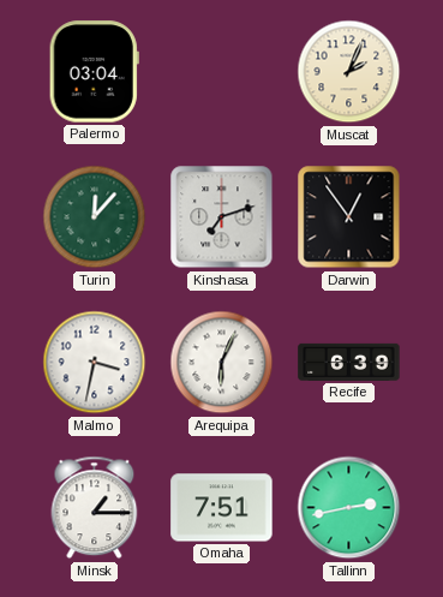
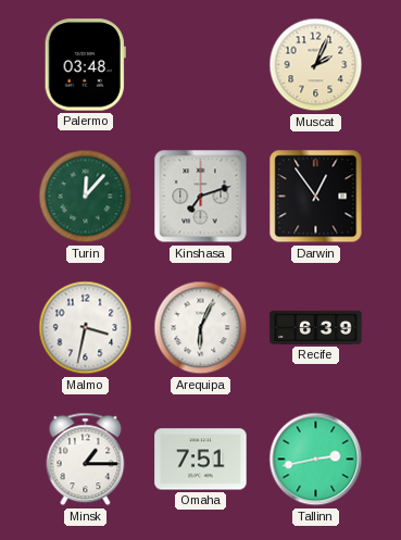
Palermo: 03:04 -> 03:48 (85, 65)
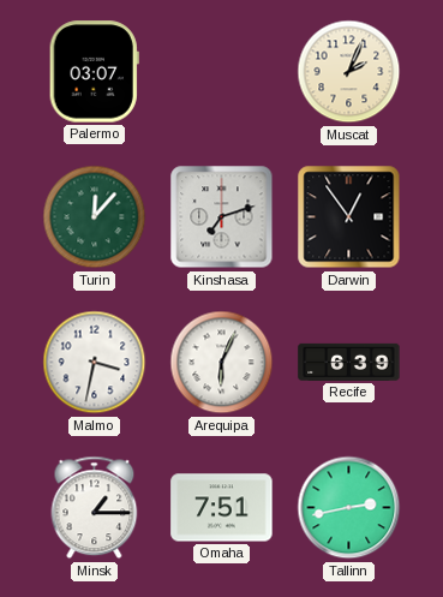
Palermo: 03:48 -> 03:07 (94, 72)
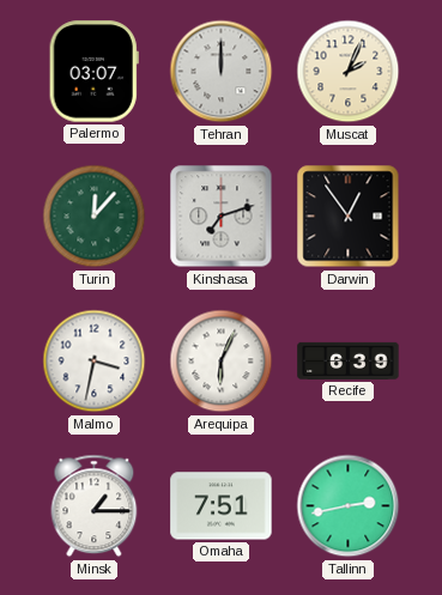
Tehran: none -> 12:00 (222, 72)
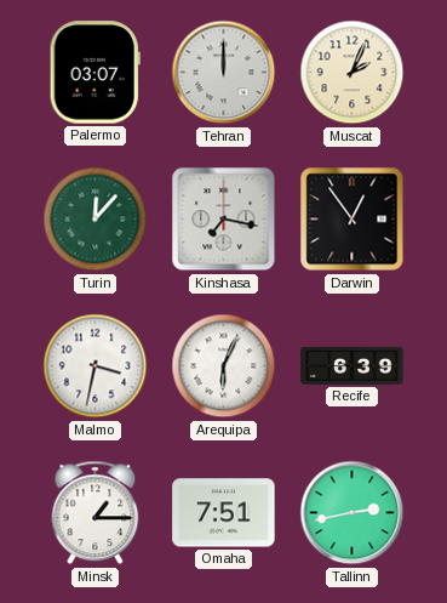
Kinshasa: 7:12 -> 7:17 (224, 220)
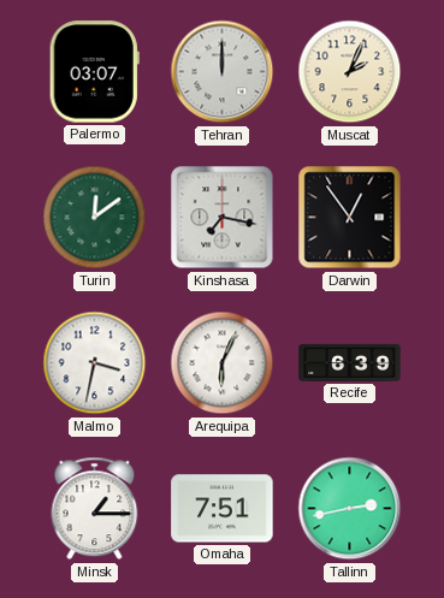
Turin: 12:07 -> 12:09 (95, 218)
